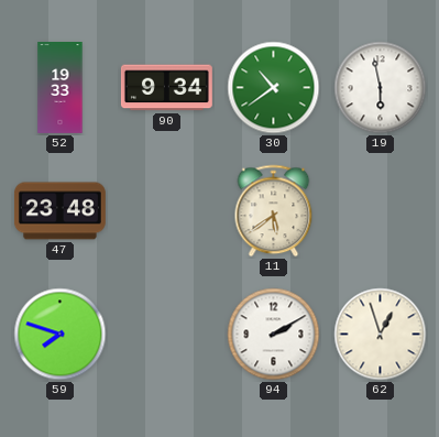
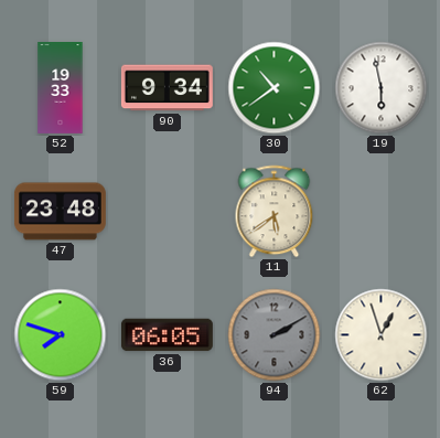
36: none -> 06:05 (167, 335)
94 dial: white -> grey (275, 335)
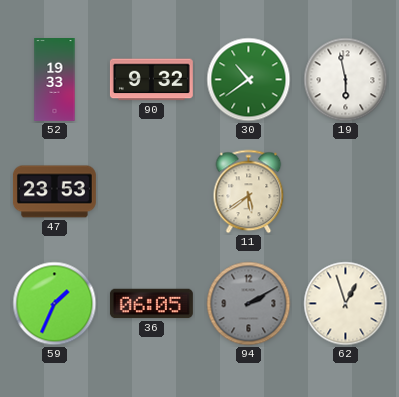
90: 9:34 -> 9:32 (151, 80)
47: 23:48 -> 23:53 (54, 192)
59: 7:48 -> 1:34 (55, 304)
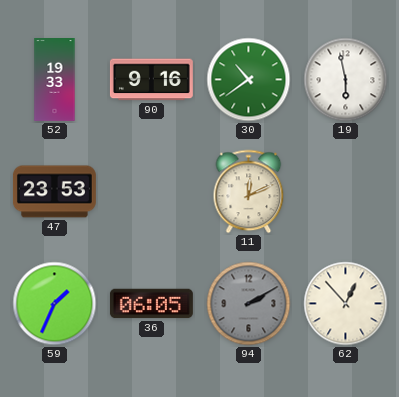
90: 9:32 -> 9:16 (151, 80)
11: 5:39 -> 12:11 (249, 192)
62: 12:57 -> 12:53 (346, 304)
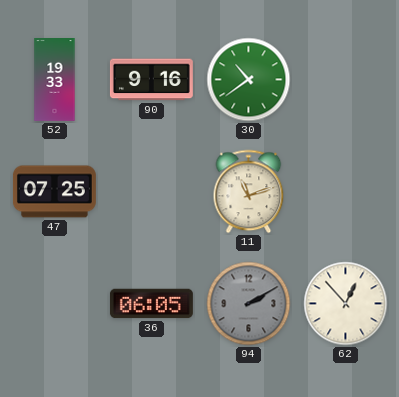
19: 5:58 -> none (346, 80)
47: 23:53 -> 07:25 (54, 192)
11: 12:11 -> 11:12 (249, 192)
59: 1:34 -> none (55, 304)
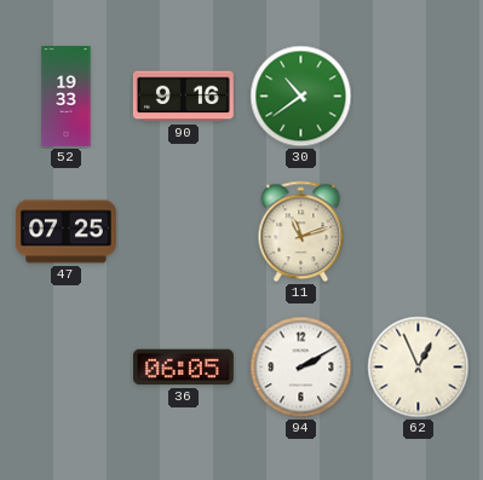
94 dial: grey -> white (301, 368)
62: 12:53 -> 12:56 (419, 368)
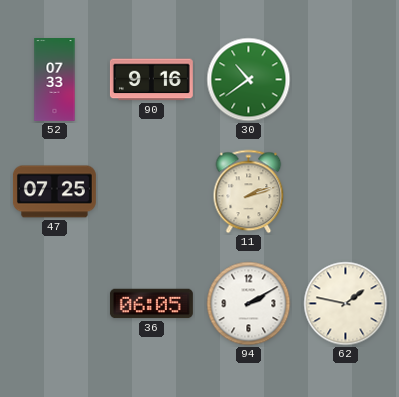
52: 19:33 -> 07:33 (55, 80)
11: 11:12 -> 2:12 (249, 192)
62: 12:56 -> 1:47 (346, 304)
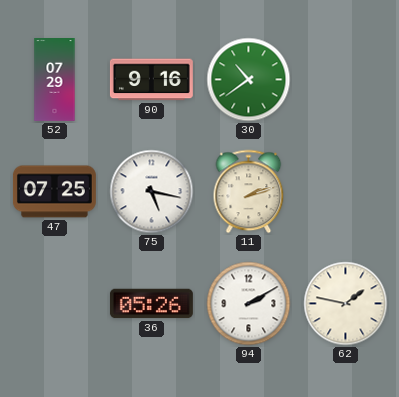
52: 07:33 -> 07:29 (55, 80)
75: none -> 5:17 (152, 192)
36: 06:05 -> 05:26 (151, 304)
